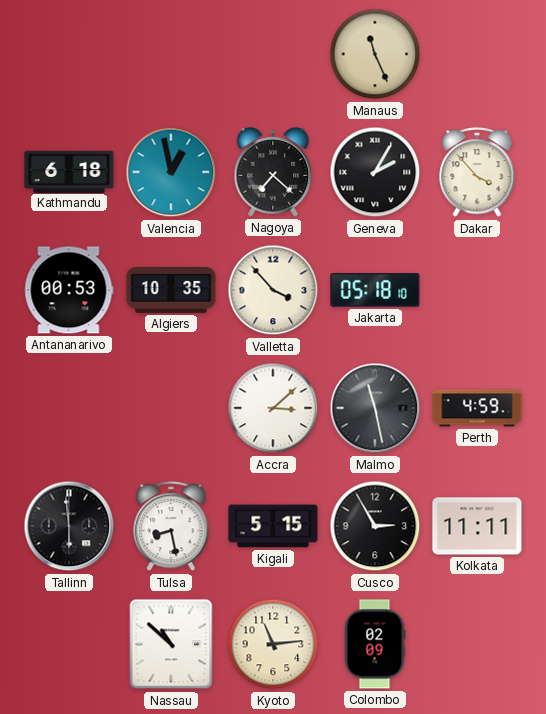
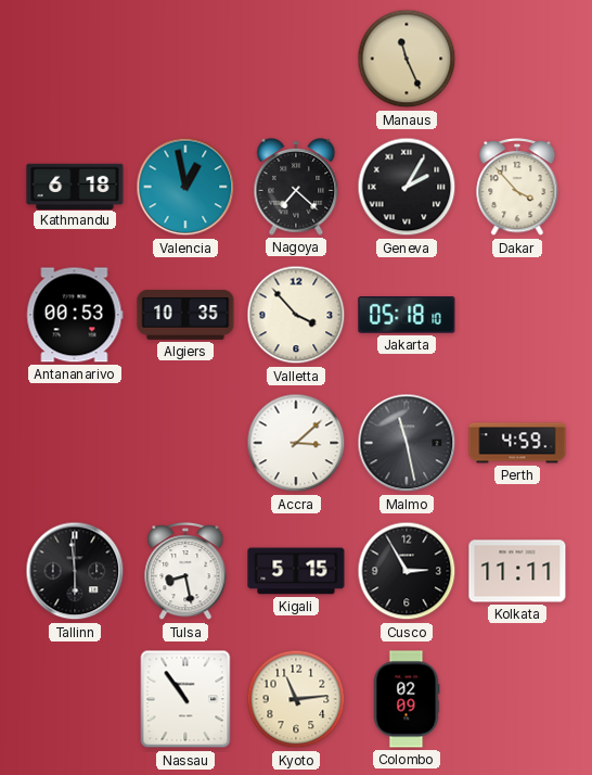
Nassau: 10:52 -> 10:54 (185, 699)
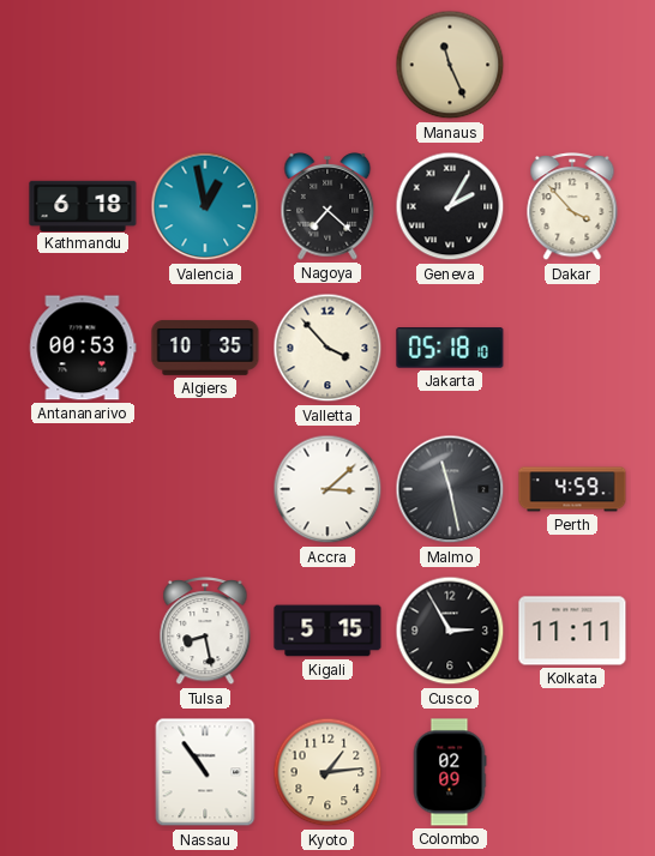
Tallinn: 5:59 -> none (75, 571)
Kyoto: 11:14 -> 1:14 (327, 772)
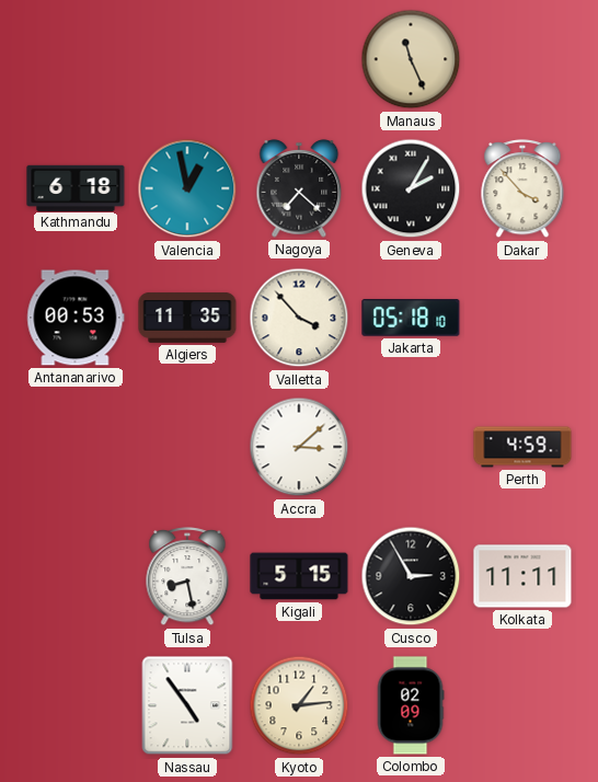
Algiers: 10:35 -> 11:35 (187, 318)
Malmo: 11:28 -> none (450, 489)
Nassau: 10:54 -> 4:54 (187, 705)
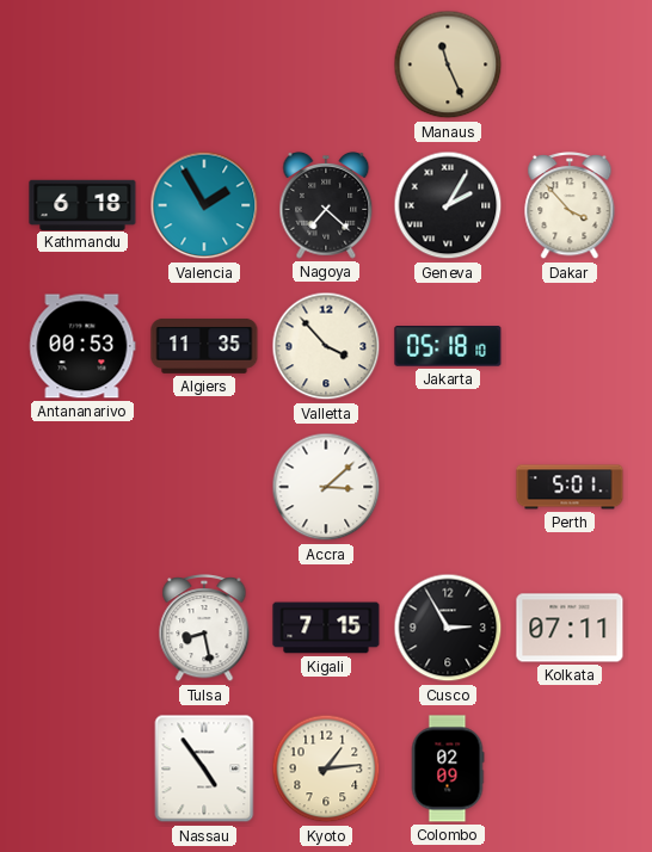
Valencia: 12:58 -> 1:55 (204, 205)
Perth: 4:59 -> 5:01 (570, 487)
Kigali: 5:15 -> 7:15 (326, 628)
Kolkata: 11:11 -> 07:11 (570, 628)
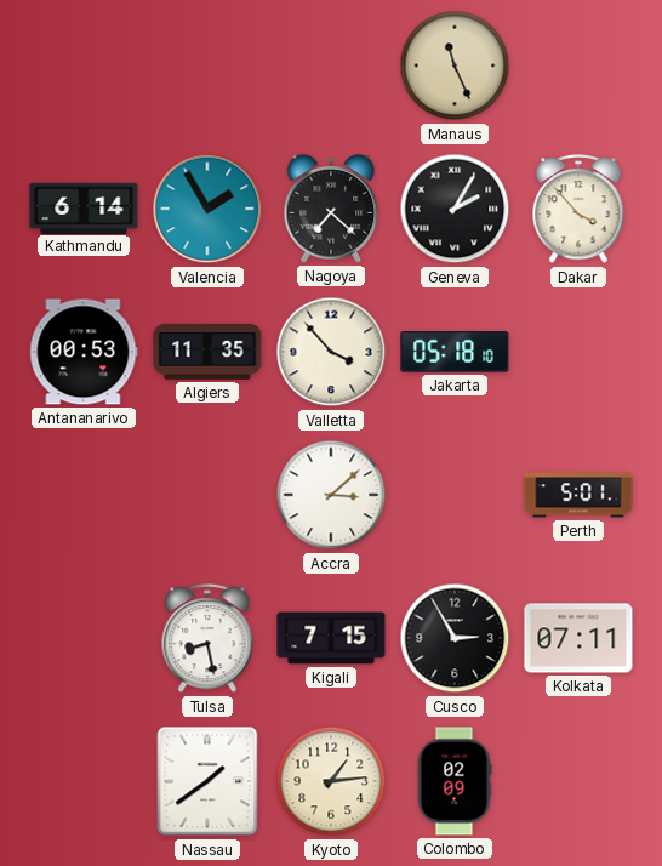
Kathmandu: 6:18 -> 6:14 (84, 207)
Nassau: 4:54 -> 1:39 (207, 781)
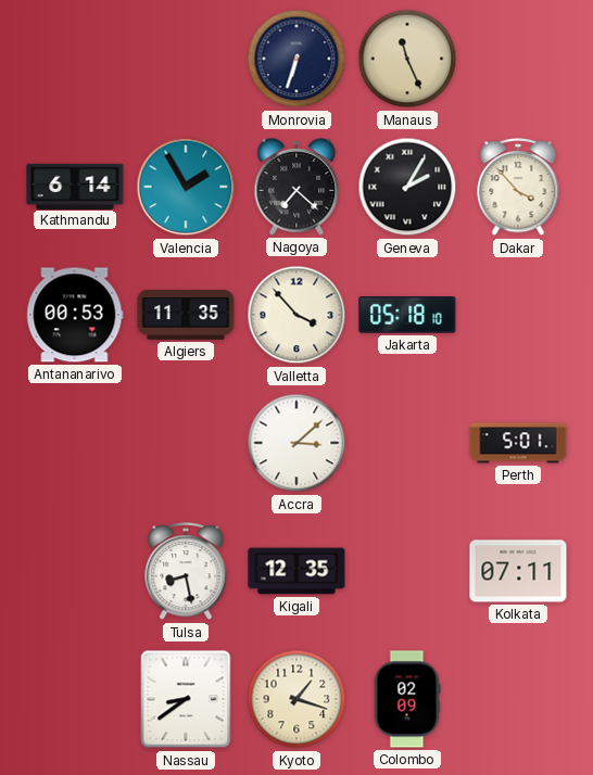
Monrovia: none -> 6:33 (296, 59)
Kigali: 7:15 -> 12:35 (296, 571)
Cusco: 2:55 -> none (455, 638)
Nassau: 1:39 -> 8:39 (186, 699)
Kyoto: 1:14 -> 1:18 (296, 699)
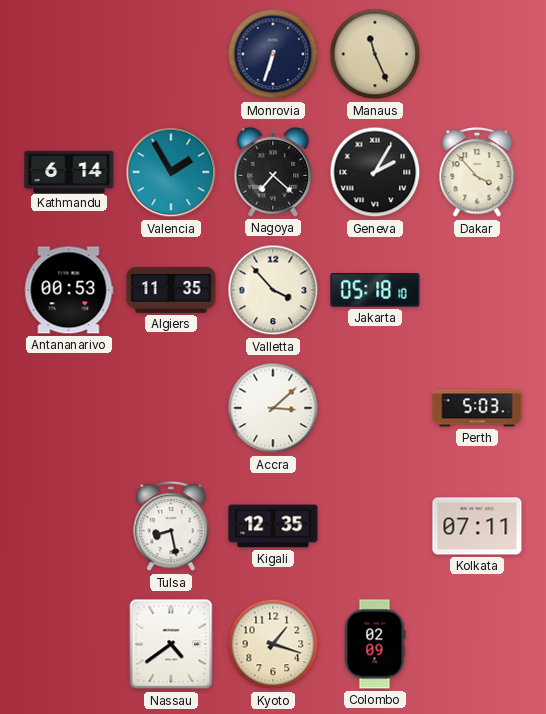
Perth: 5:01 -> 5:03 (477, 408)
Nassau: 8:39 -> 4:39 (171, 644)
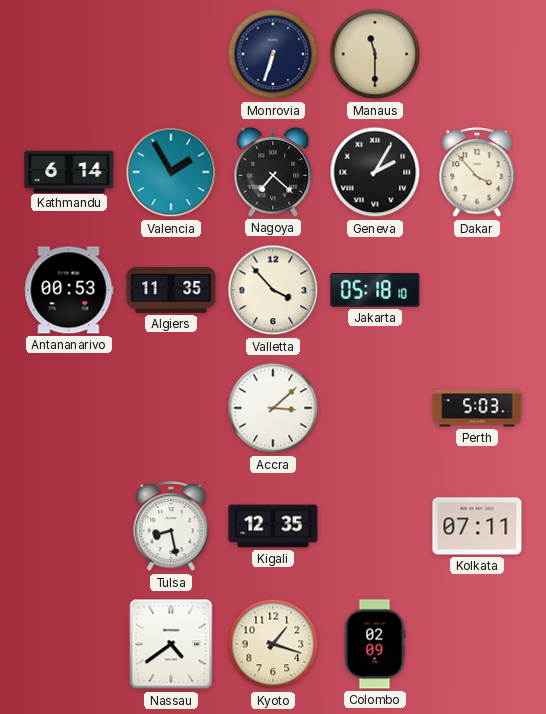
Manaus: 11:26 -> 11:30 (375, 54)
